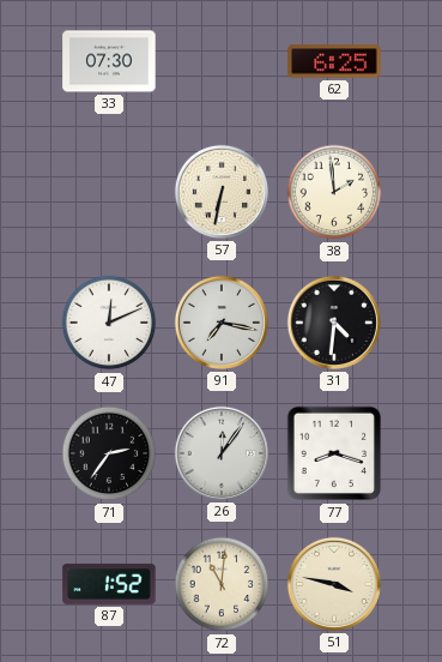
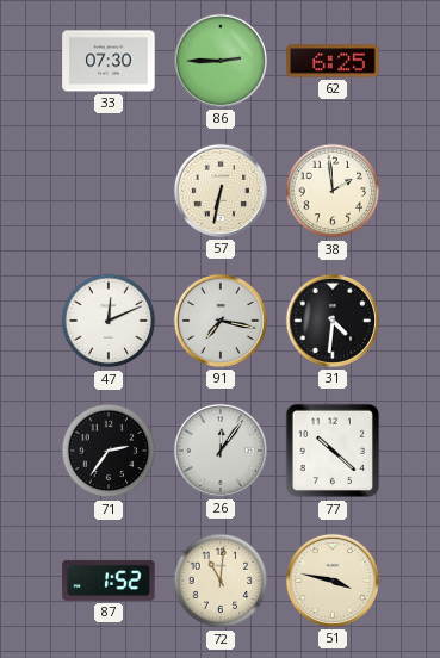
86: none -> 2:45 (221, 61)
77: 8:18 -> 10:22 (333, 451)
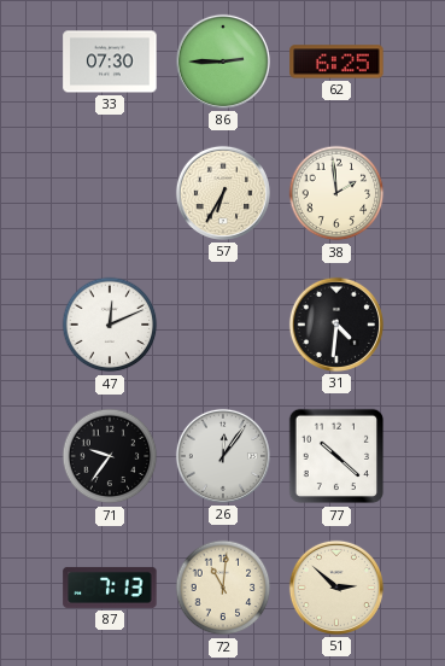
57: 6:32 -> 6:35 (223, 193)
91: 7:17 -> none (221, 321)
71: 2:36 -> 9:36 (110, 456)
87: 1:52 -> 7:13 (110, 588)
51: 3:47 -> 2:52 (336, 588)
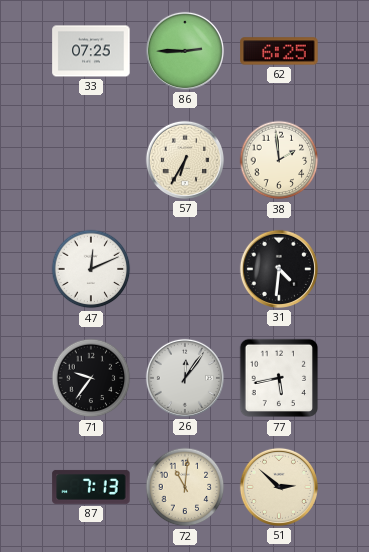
33: 07:30 -> 07:25 (91, 51)
77: 10:22 -> 5:43 (279, 378)
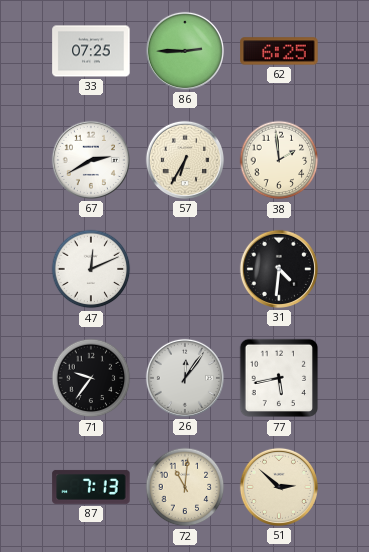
67: none -> 2:40 (91, 160)
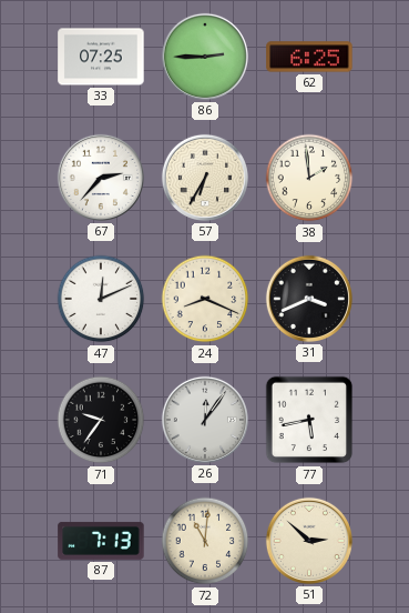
67: 2:40 -> 2:37 (101, 178)
24: none -> 8:19 (205, 299)
31: 4:31 -> 3:41 (309, 299)
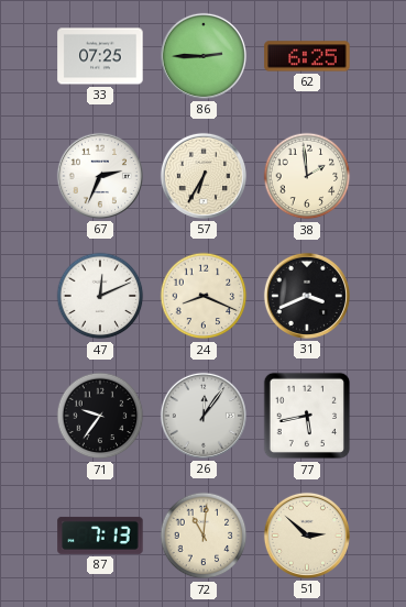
67: 2:37 -> 2:34 (100, 176)
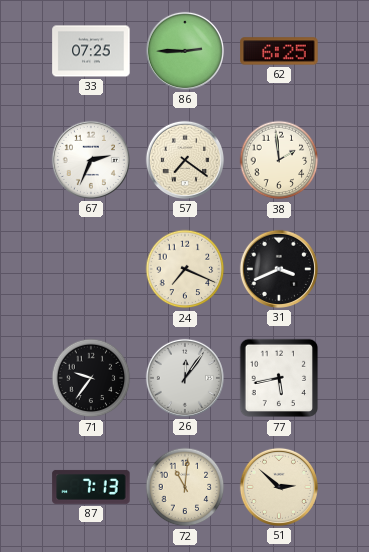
57: 6:35 -> 7:21 (185, 160)
47: 12:11 -> none (100, 296)
24: 8:19 -> 7:19 (185, 269)
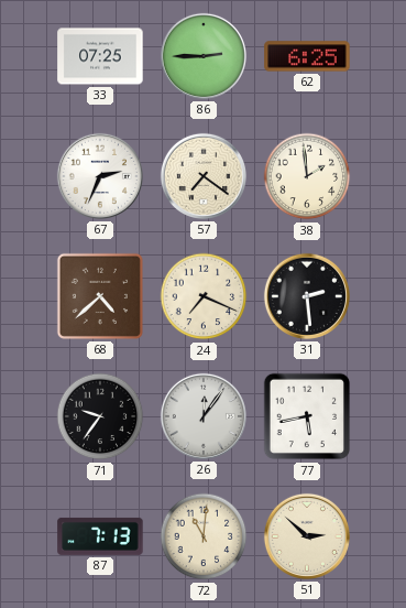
68: none -> 4:38 (100, 296)
31: 3:41 -> 2:29 (307, 296)
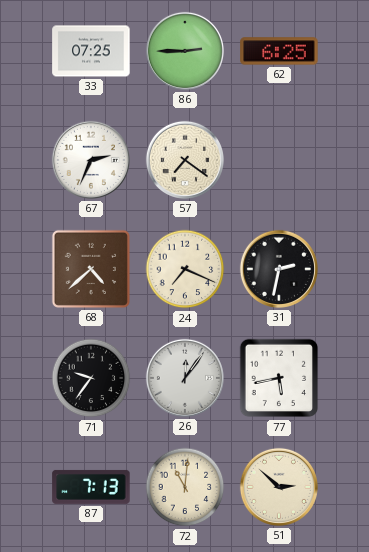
38: 1:59 -> none (307, 176)
31: 2:29 -> 2:32 (279, 269)
